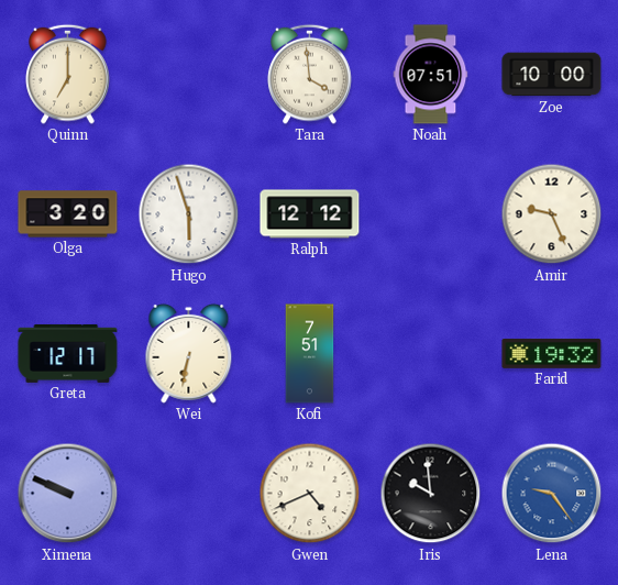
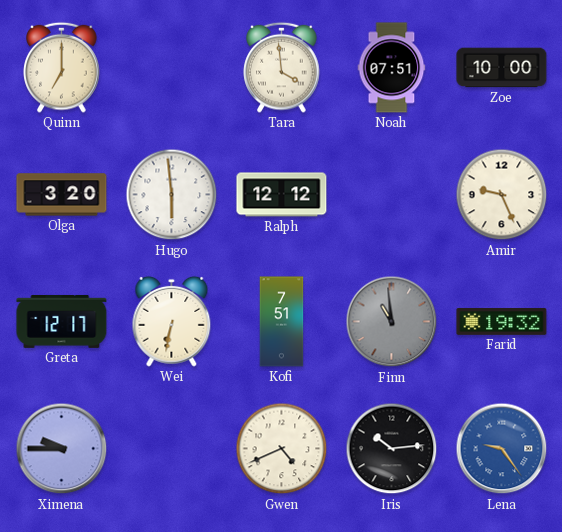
Hugo: 5:57 -> 5:59 (172, 195)
Finn: none -> 10:59 (392, 322)
Ximena: 9:49 -> 9:45 (62, 449)
Iris: 9:59 -> 10:14 (392, 449)
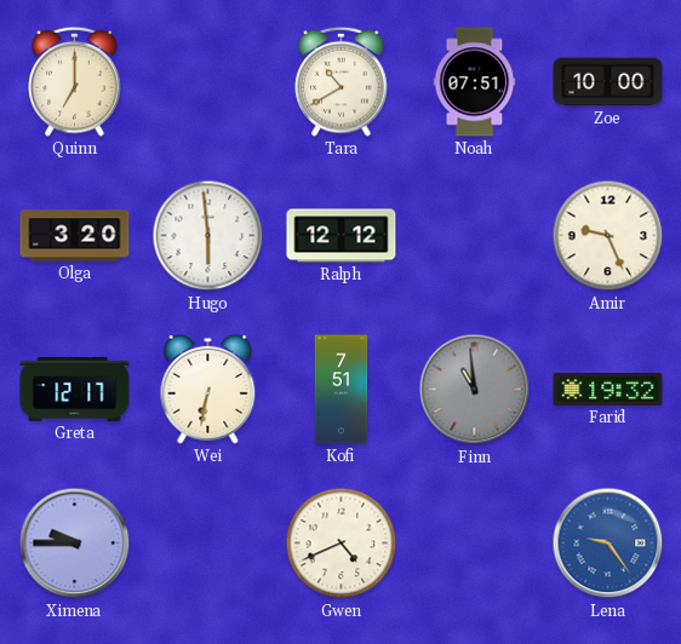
Tara: 3:59 -> 10:40 (342, 81)
Iris: 10:14 -> none (392, 449)
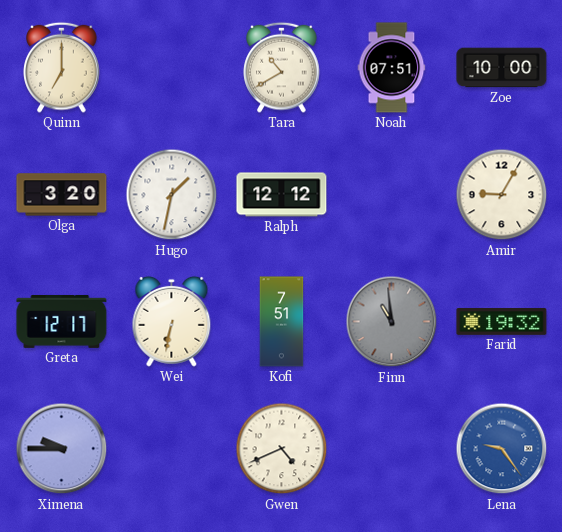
Hugo: 5:59 -> 1:32 (172, 195)
Amir: 9:26 -> 9:05 (502, 195)
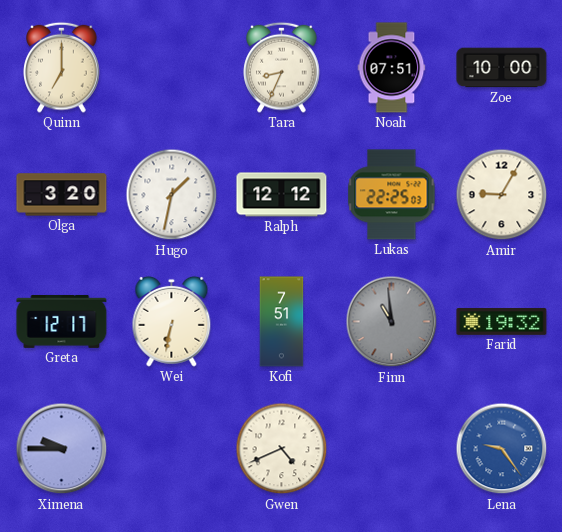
Tara: 10:40 -> 8:34 (282, 67)
Lukas: none -> 22:25 (392, 195)
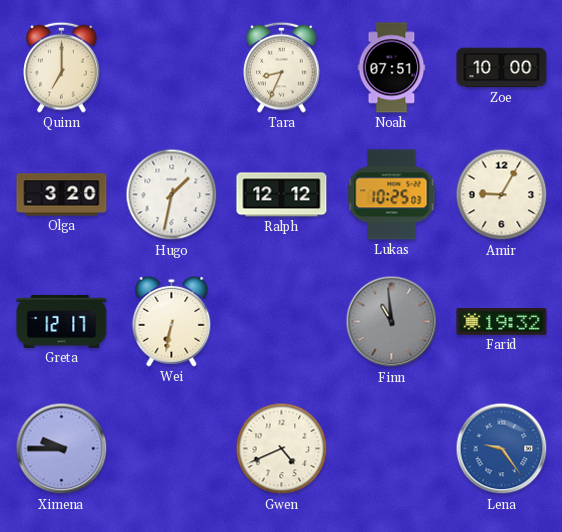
Lukas: 22:25 -> 10:25 (392, 195)
Kofi: 7:51 -> none (282, 322)
